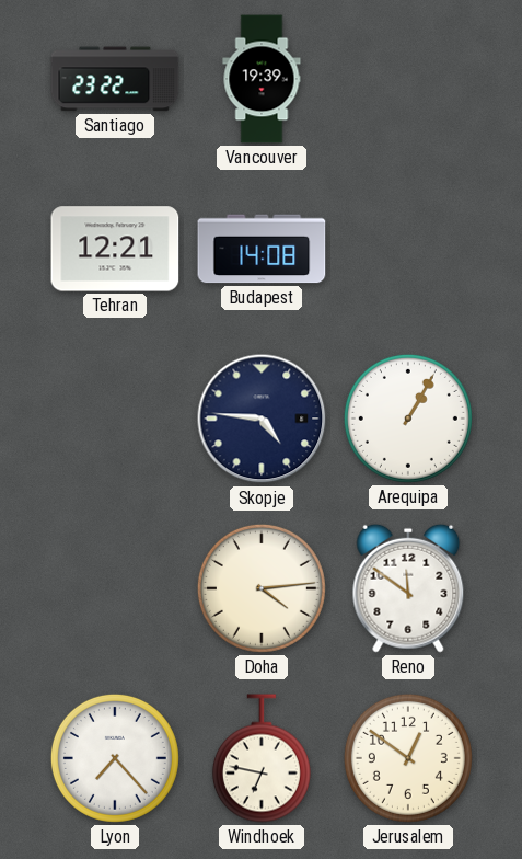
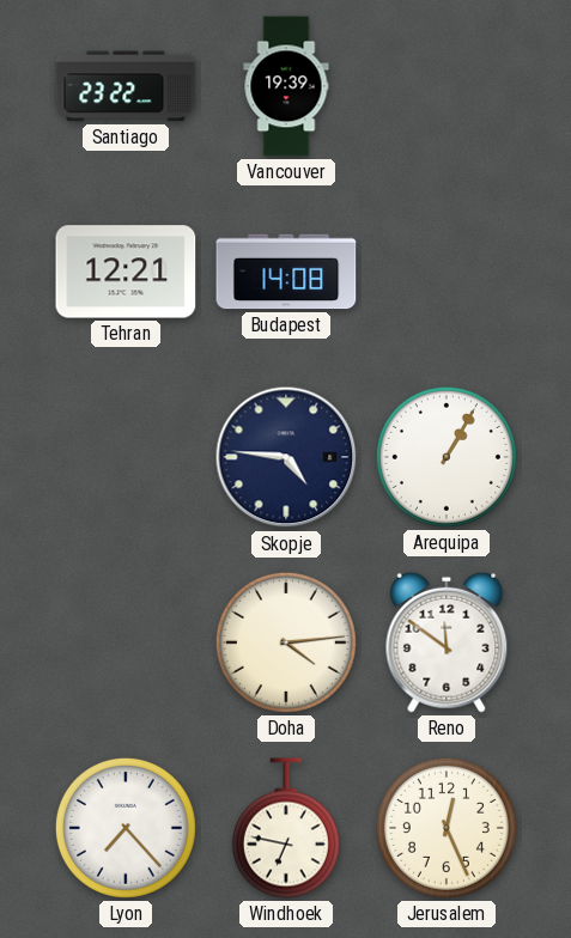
Jerusalem: 12:51 -> 12:26 (447, 828)
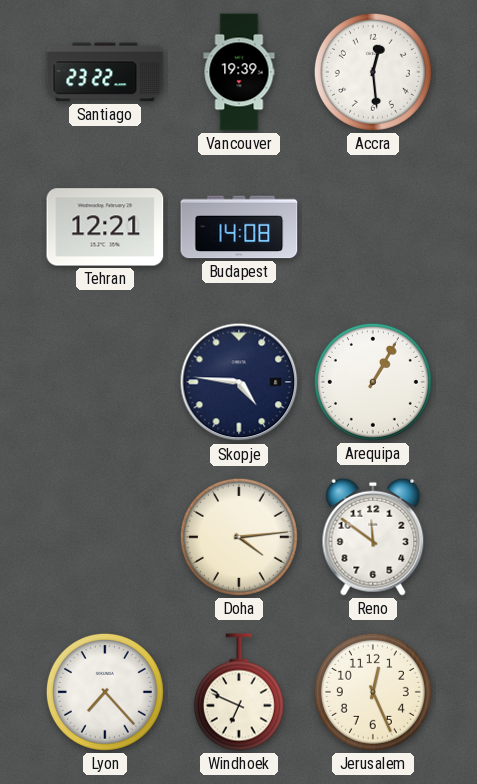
Accra: none -> 12:29 (373, 72)
Windhoek: 6:47 -> 6:49 (239, 692)
